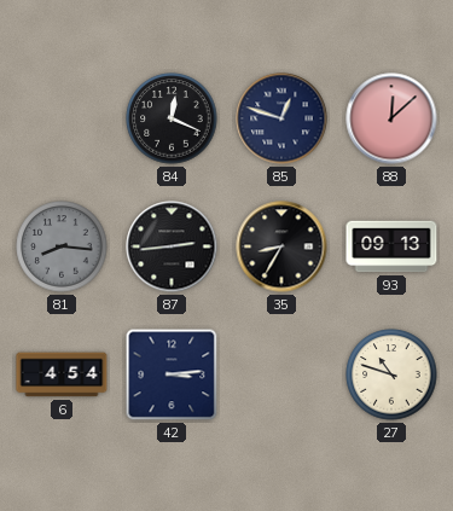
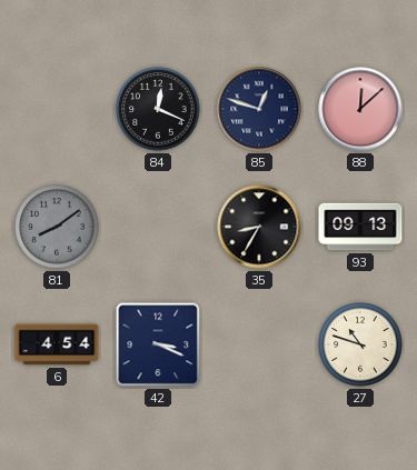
81: 8:16 -> 8:09 (57, 227)
87: 2:44 -> none (172, 246)
42: 3:14 -> 3:19 (158, 344)
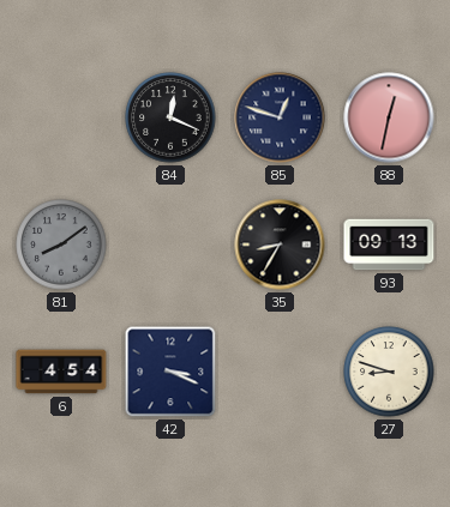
88: 12:08 -> 12:32 (389, 117)
27: 10:48 -> 8:48 (389, 372)
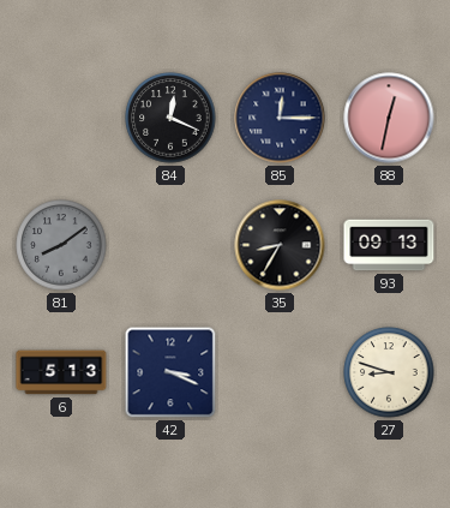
85: 12:48 -> 12:15 (280, 118)
6: 4:54 -> 5:13 (61, 372)
